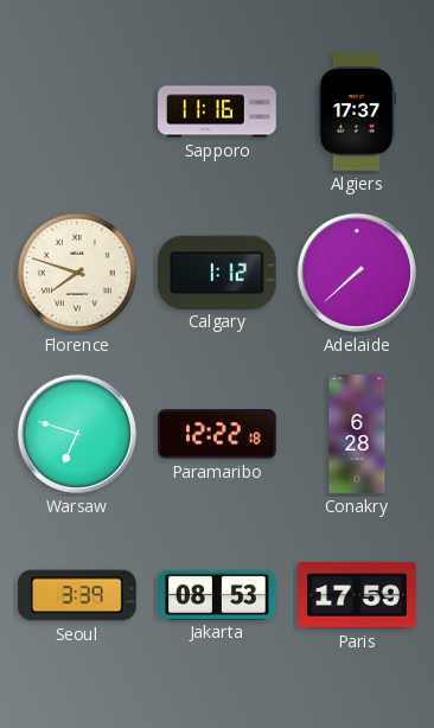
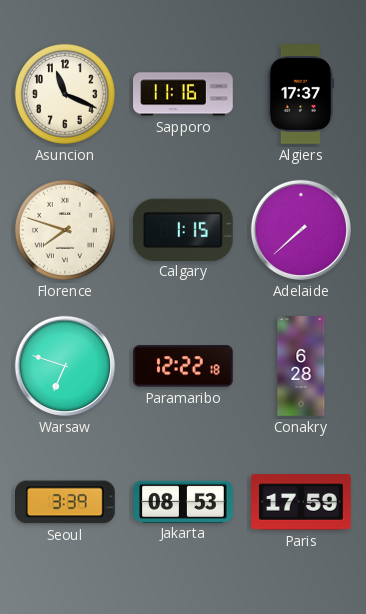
Asuncion: none -> 11:19 (65, 94)
Calgary: 1:12 -> 1:15 (183, 229)
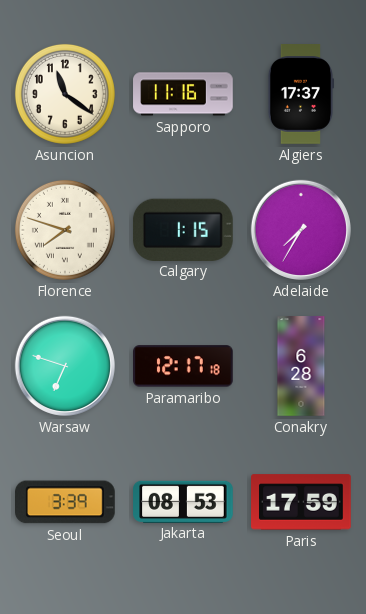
Asuncion: 11:19 -> 11:21 (65, 94)
Adelaide: 7:38 -> 7:35 (301, 230)
Paramaribo: 12:22 -> 12:17 (184, 366)
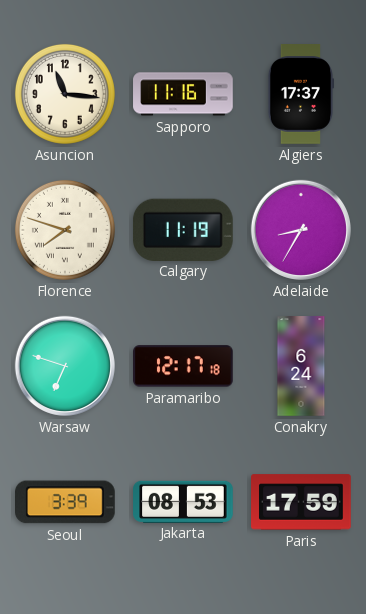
Asuncion: 11:21 -> 11:16 (65, 94)
Calgary: 1:15 -> 11:19 (183, 229)
Adelaide: 7:35 -> 8:35 (301, 230)
Conakry: 6:28 -> 6:24 (301, 366)
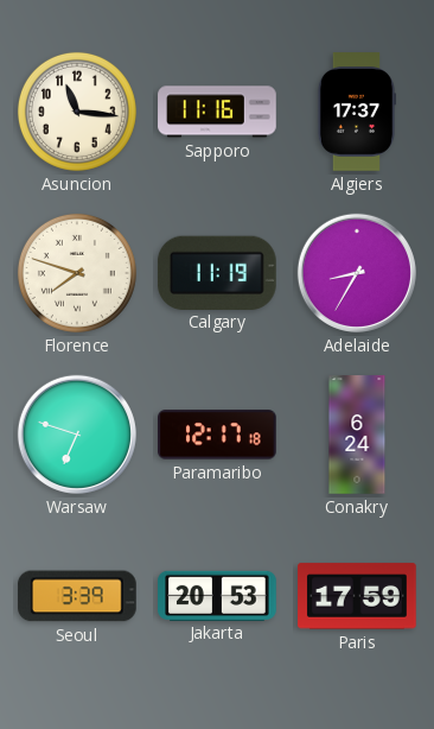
Jakarta: 08:53 -> 20:53 (217, 595)
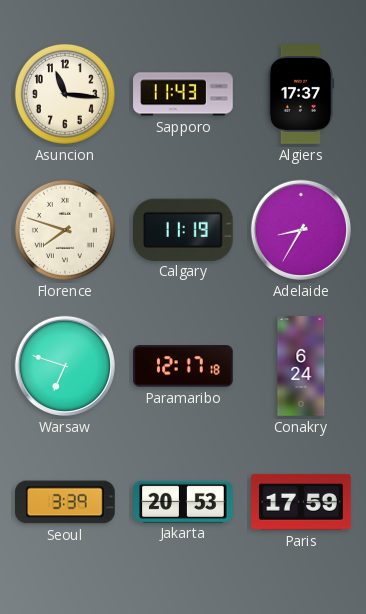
Sapporo: 11:16 -> 11:43 (183, 94)
